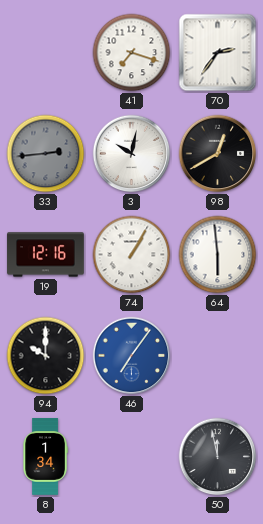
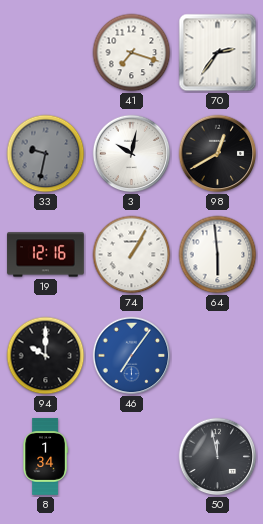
33: 2:44 -> 9:32 (46, 154)
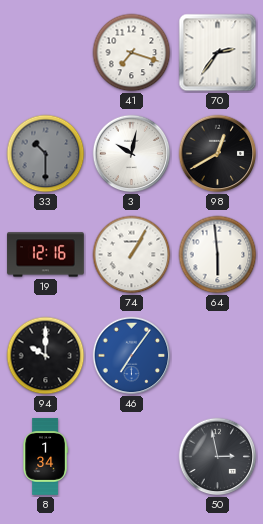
33: 9:32 -> 10:30 (46, 154)
50: 11:58 -> 2:58 (218, 457)
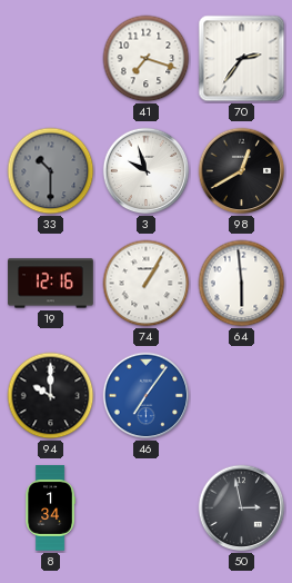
3: 10:02 -> 9:57 (147, 171)
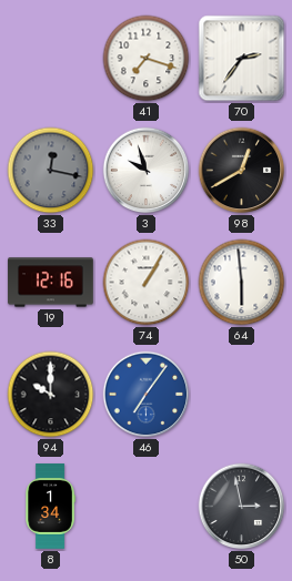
33: 10:30 -> 12:17 (51, 171)
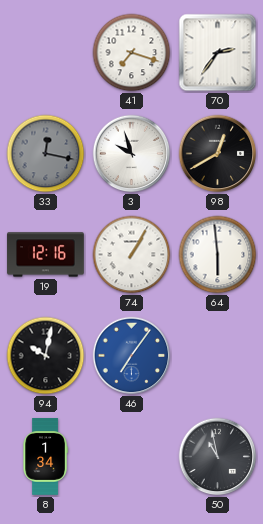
94: 10:00 -> 10:02 (46, 356)
50: 2:58 -> 10:58 (218, 457)
